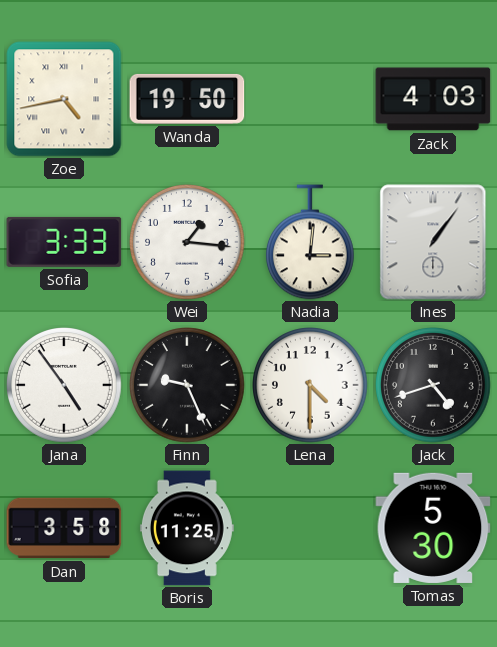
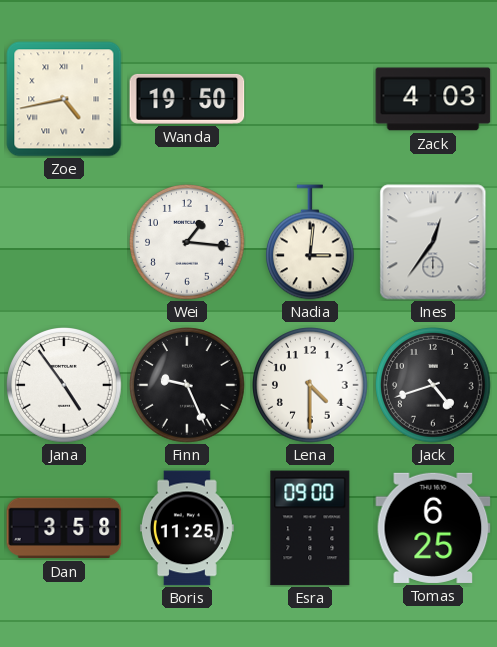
Sofia: 3:33 -> none (64, 242)
Ines: 1:06 -> 12:36 (433, 242)
Esra: none -> 09:00 (310, 528)
Tomas: 5:30 -> 6:25 (433, 528)
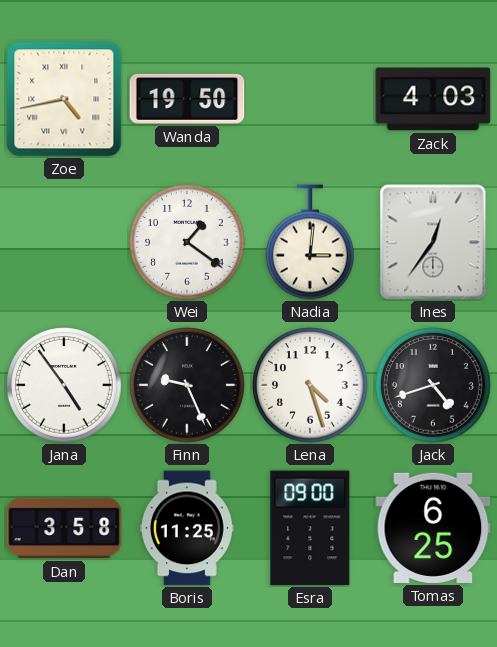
Wei: 1:16 -> 1:21 (188, 243)
Lena: 4:30 -> 4:27 (311, 386)
